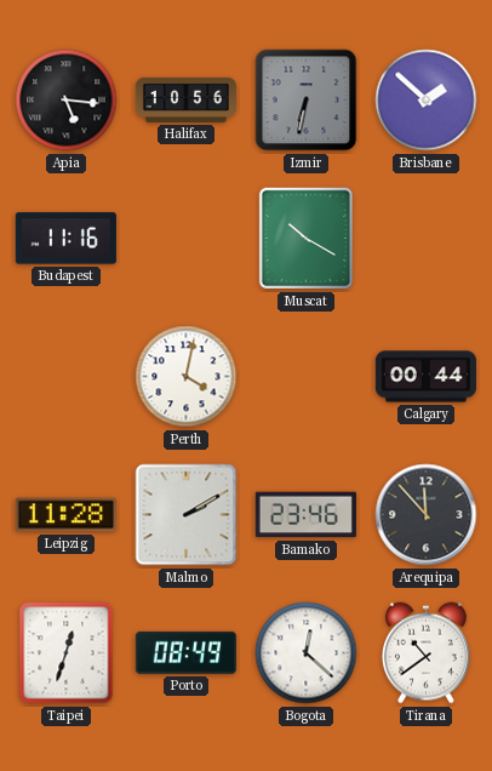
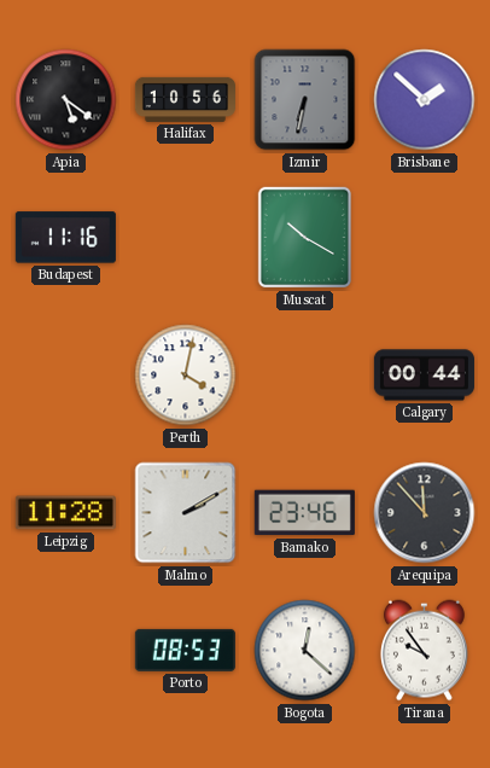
Apia: 5:16 -> 5:21 (66, 100)
Taipei: 12:33 -> none (67, 653)
Porto: 08:49 -> 08:53 (185, 650)
Tirana: 10:39 -> 9:54 (424, 651)
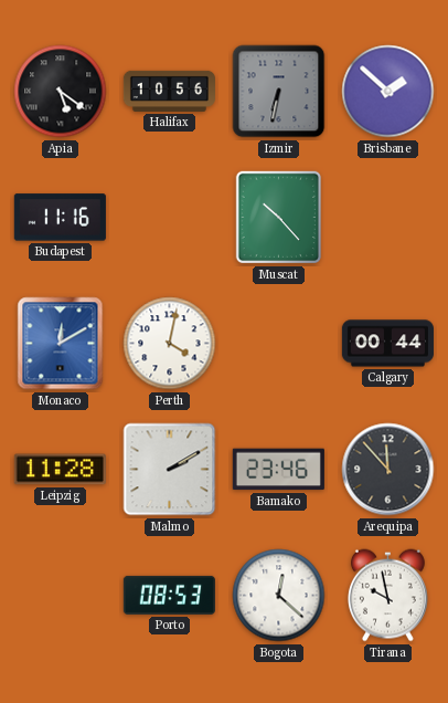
Muscat: 10:20 -> 10:23 (278, 218)
Monaco: none -> 12:10 (61, 344)
Tirana: 9:54 -> 9:58 (387, 596)
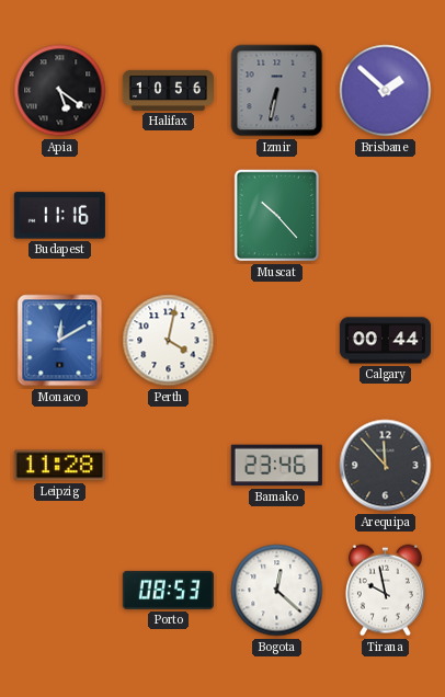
Malmo: 2:10 -> none (170, 470)
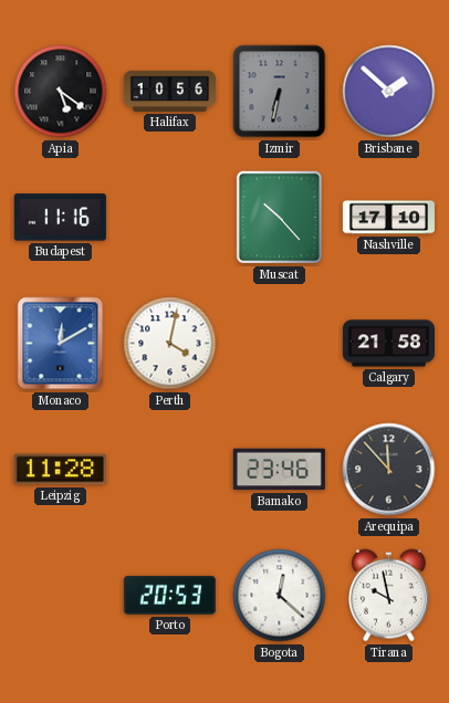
Nashville: none -> 17:10 (388, 218)
Calgary: 00:44 -> 21:58 (388, 344)
Porto: 08:53 -> 20:53 (169, 595)
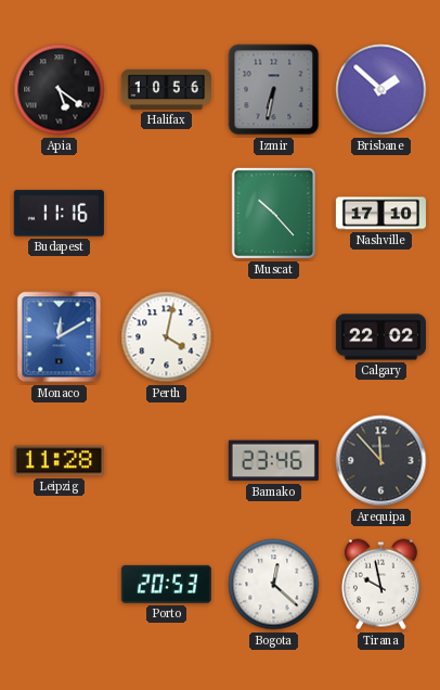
Calgary: 21:58 -> 22:02 (380, 337)
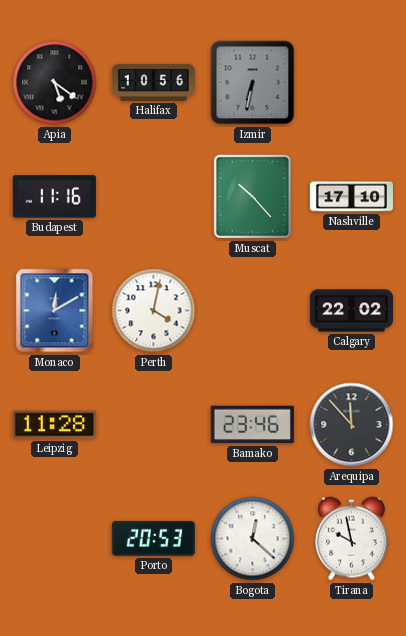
Brisbane: 1:52 -> none (381, 90)
